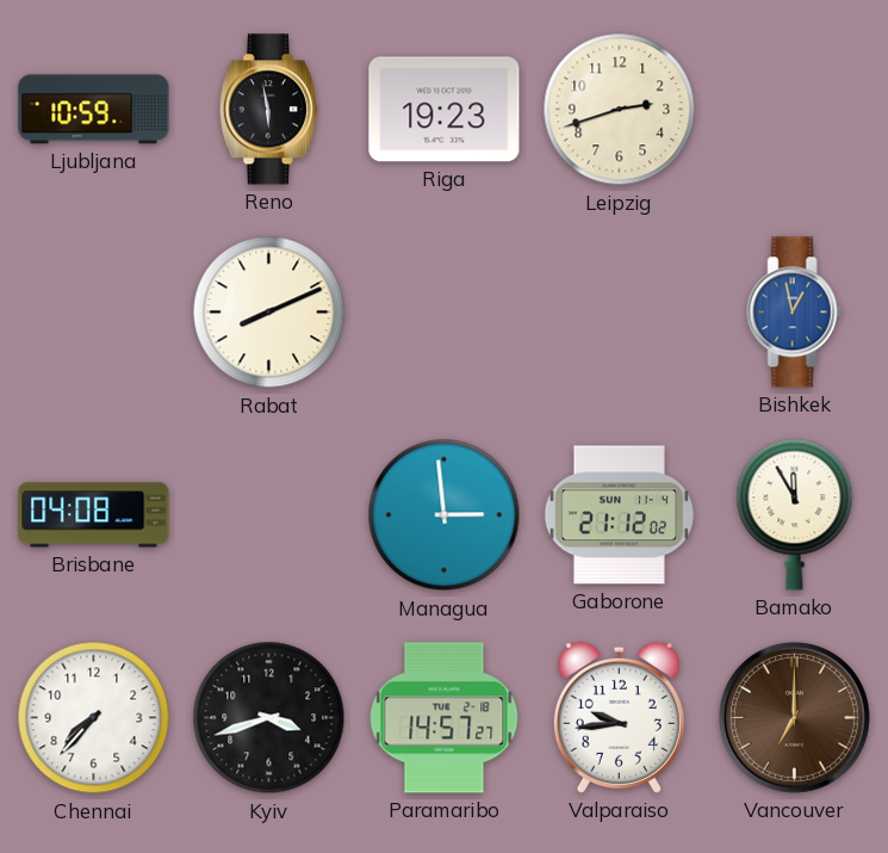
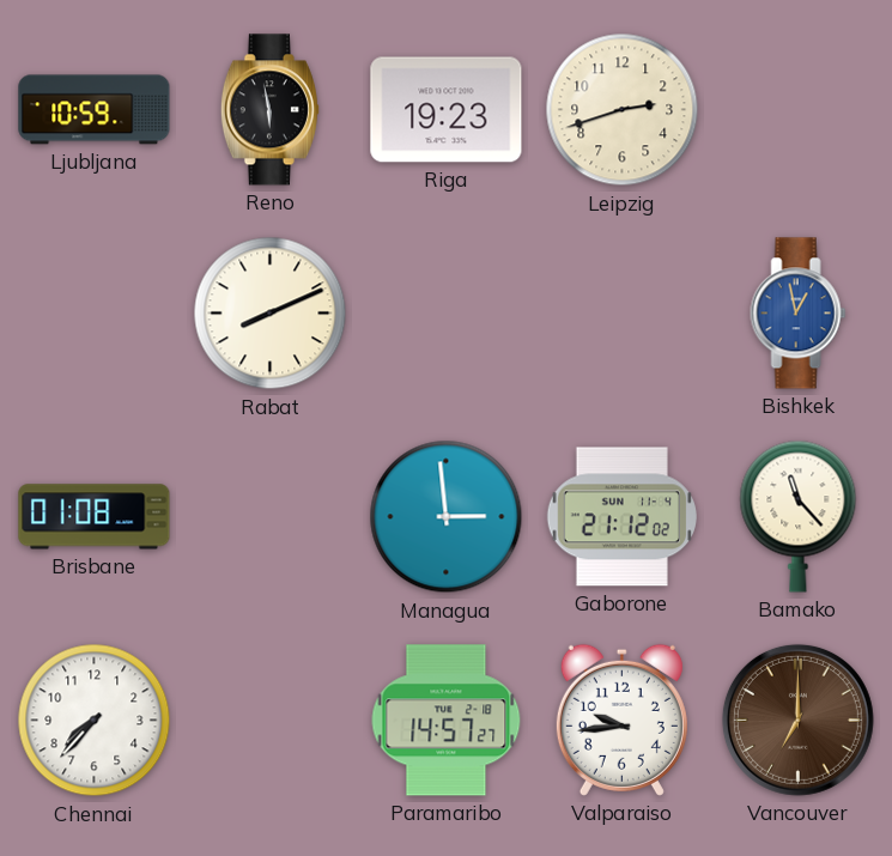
Brisbane: 04:08 -> 01:08 (95, 517)
Bamako: 11:55 -> 11:23 (799, 516)
Kyiv: 3:42 -> none (269, 718)
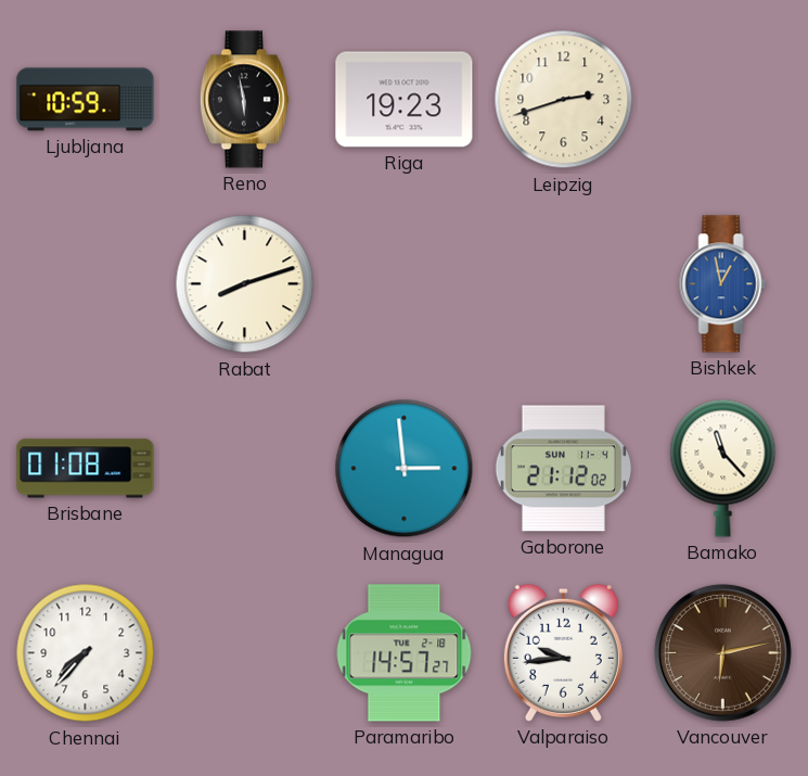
Rabat: 8:11 -> 8:12 (245, 284)
Vancouver: 7:00 -> 6:13 (722, 652)
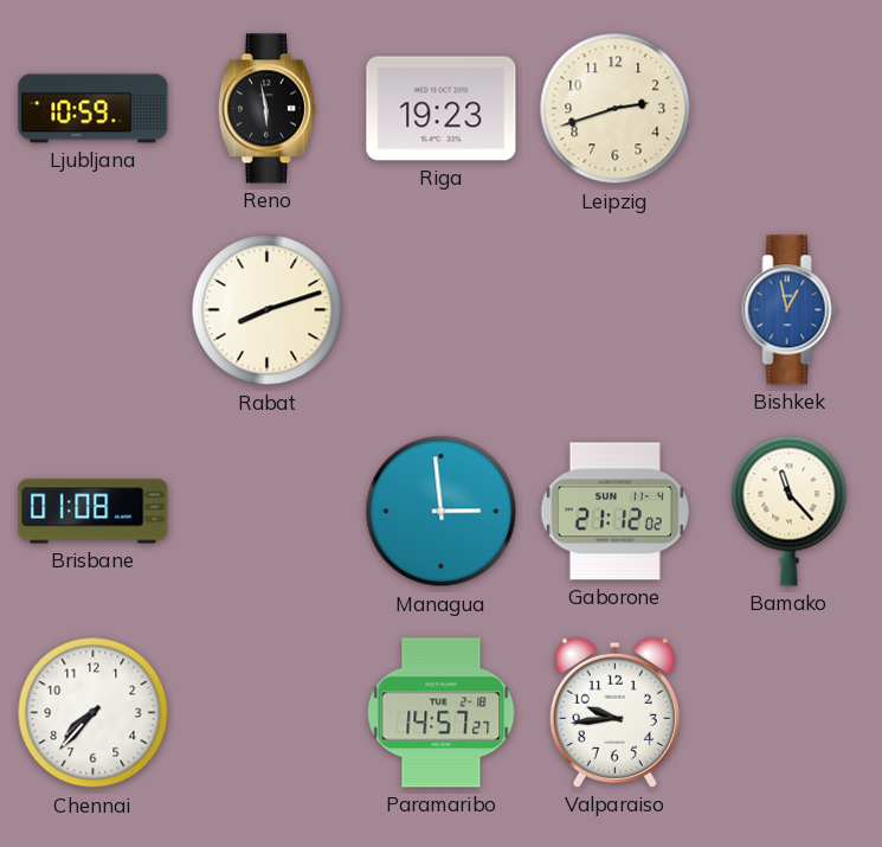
Vancouver: 6:13 -> none (722, 652)
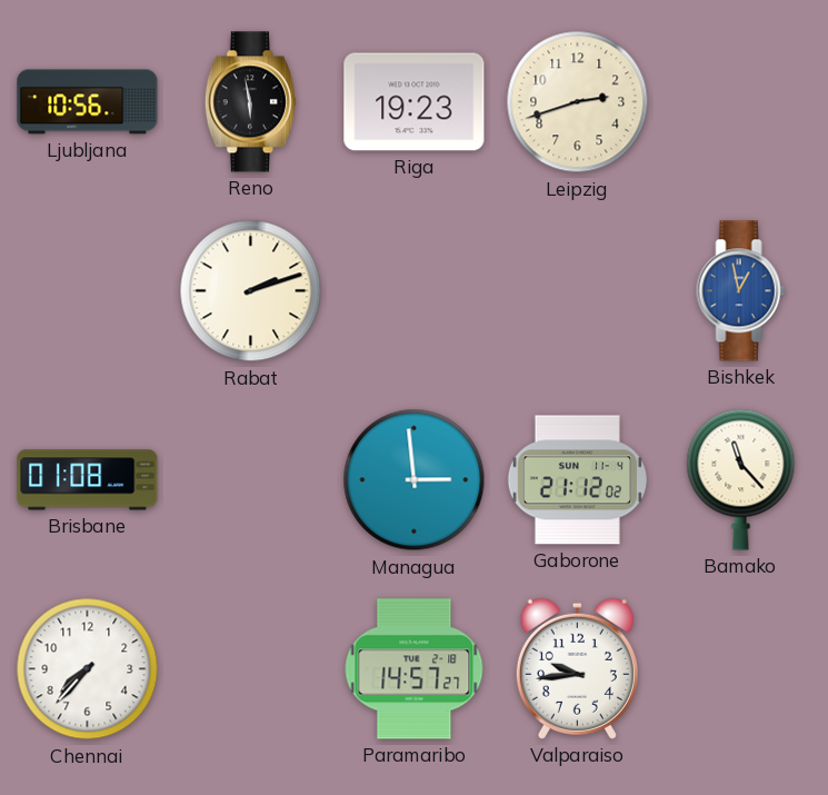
Ljubljana: 10:59 -> 10:56 (88, 102)
Rabat: 8:12 -> 2:12 (251, 291)
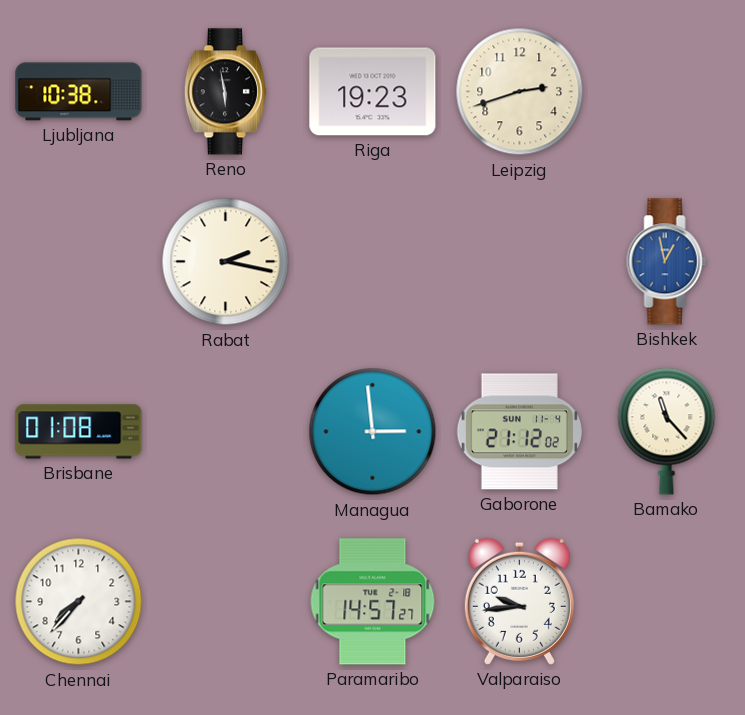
Ljubljana: 10:56 -> 10:38 (79, 92)
Rabat: 2:12 -> 2:17 (226, 262)
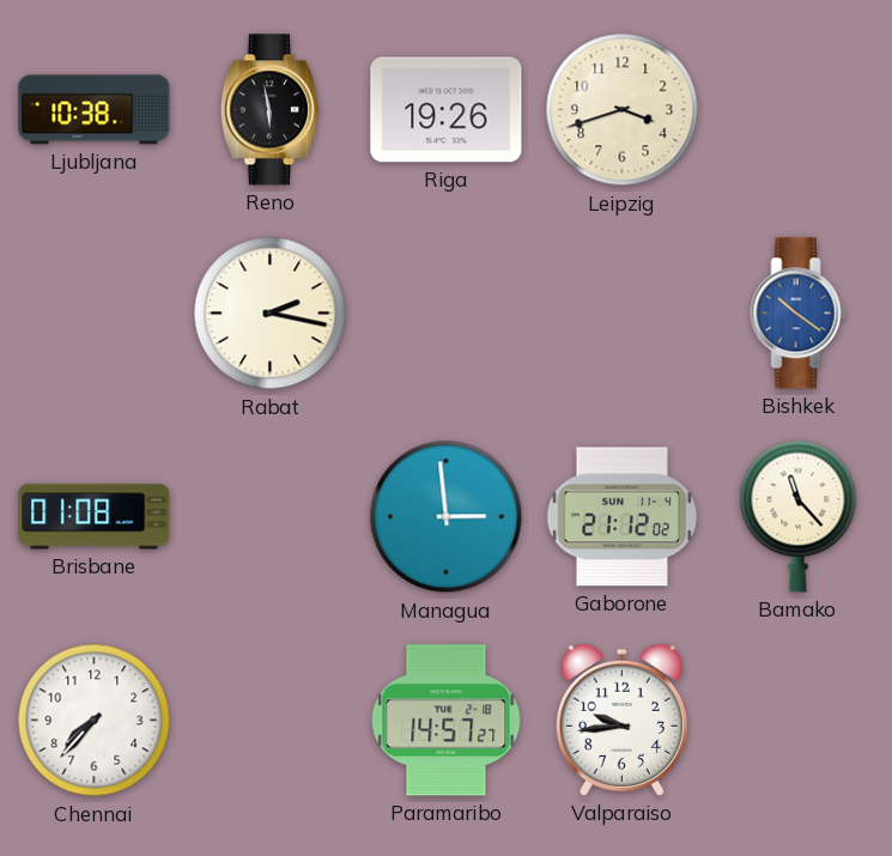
Riga: 19:23 -> 19:26 (447, 110)
Leipzig: 2:42 -> 3:42 (623, 110)
Bishkek: 12:58 -> 10:21 (799, 314)
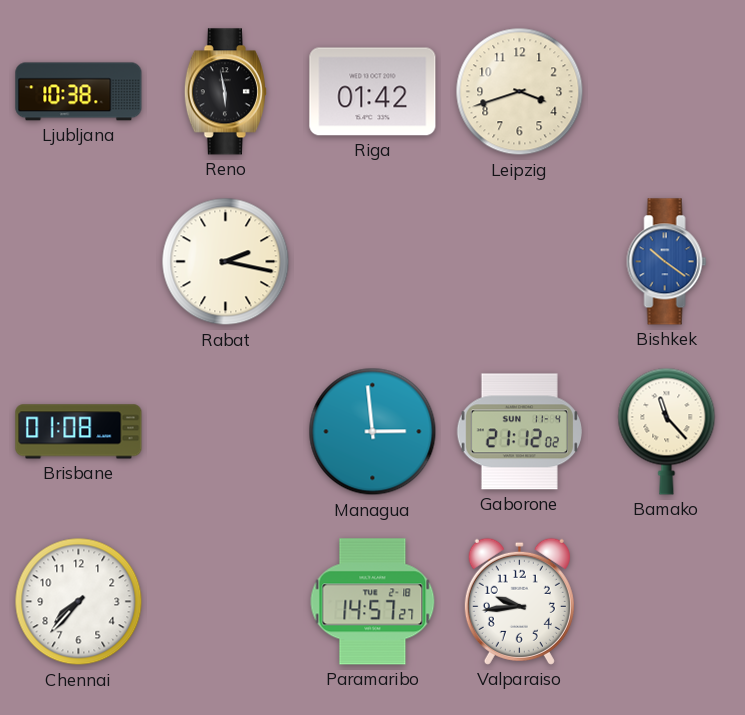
Riga: 19:26 -> 01:42 (373, 92)
